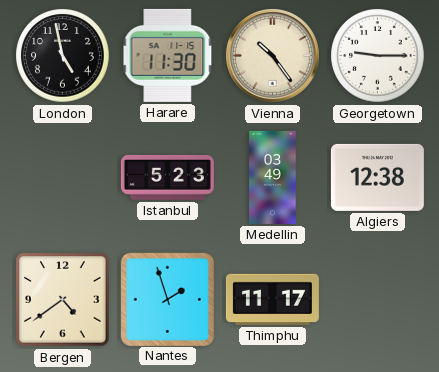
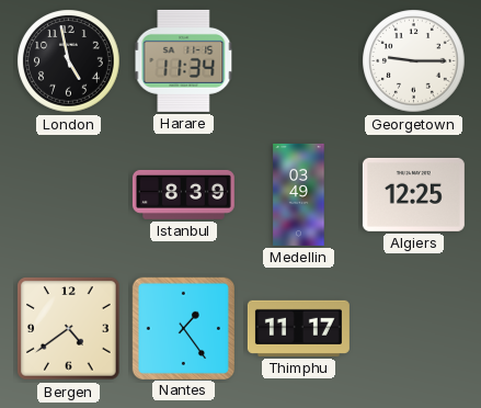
Harare: 11:30 -> 11:34 (184, 60)
Vienna: 10:24 -> none (272, 56)
Istanbul: 5:23 -> 8:39 (183, 194)
Algiers: 12:38 -> 12:25 (413, 194)
Nantes: 1:57 -> 1:24 (183, 328)
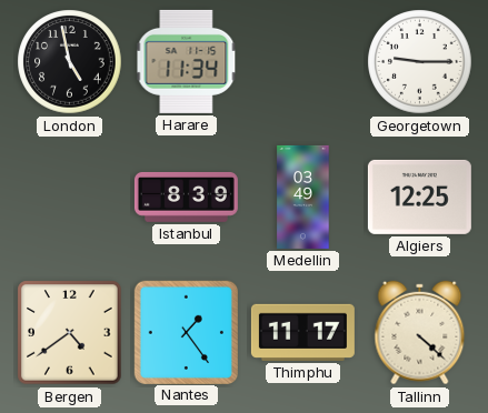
Tallinn: none -> 4:22 (420, 333)
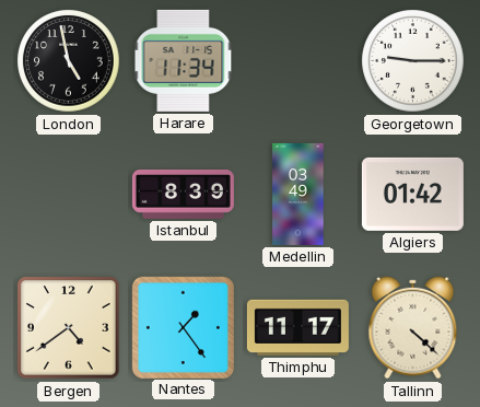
Algiers: 12:25 -> 01:42 (412, 194)
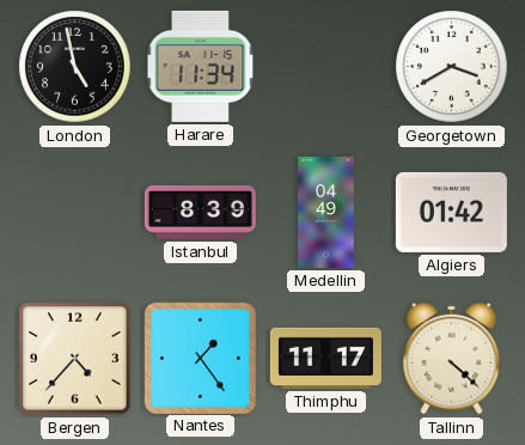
Georgetown: 9:15 -> 3:40 (452, 67)
Medellin: 03:49 -> 04:49 (326, 212)
Bergen: 4:39 -> 4:37 (75, 359)
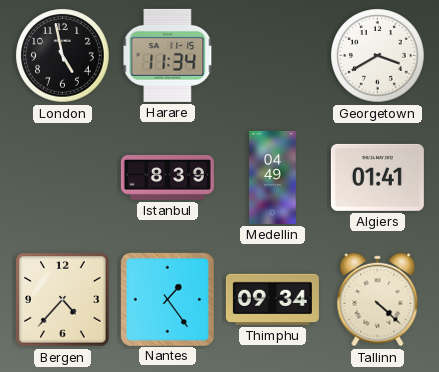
Algiers: 01:42 -> 01:41 (377, 177)
Thimphu: 11:17 -> 09:34 (272, 299)
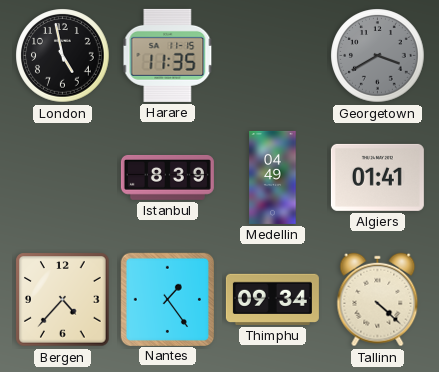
Harare: 11:34 -> 11:35 (168, 55)
Georgetown dial: white -> grey (378, 56)
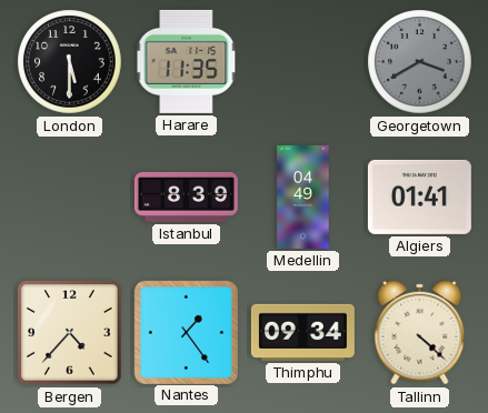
London: 4:58 -> 5:30 (70, 62)
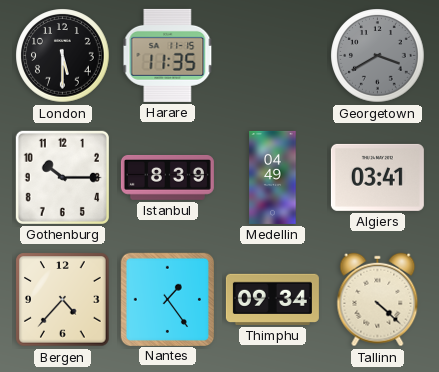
Gothenburg: none -> 10:15 (62, 177)
Algiers: 01:41 -> 03:41 (377, 177)
